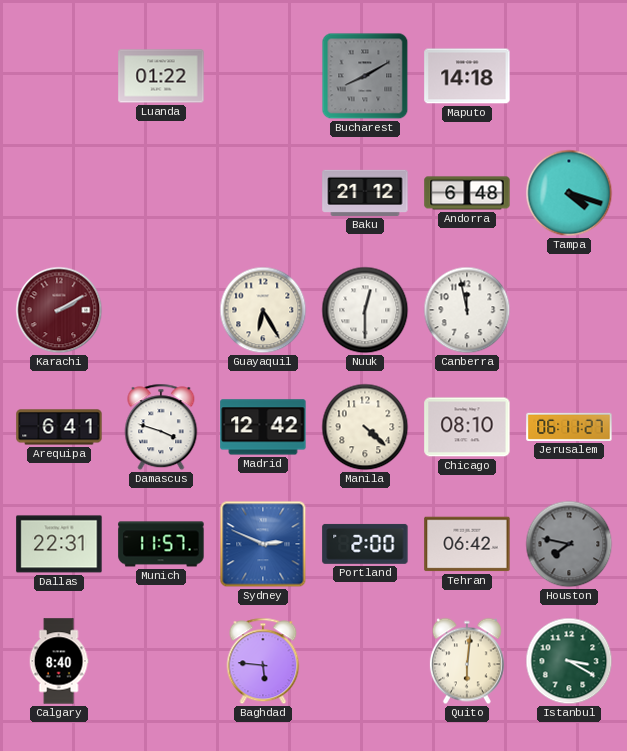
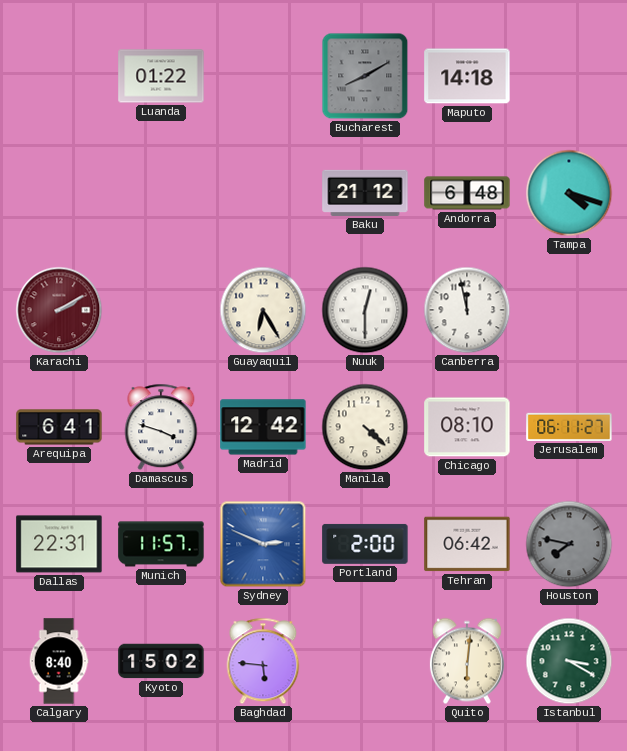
Kyoto: none -> 15:02 (161, 661)
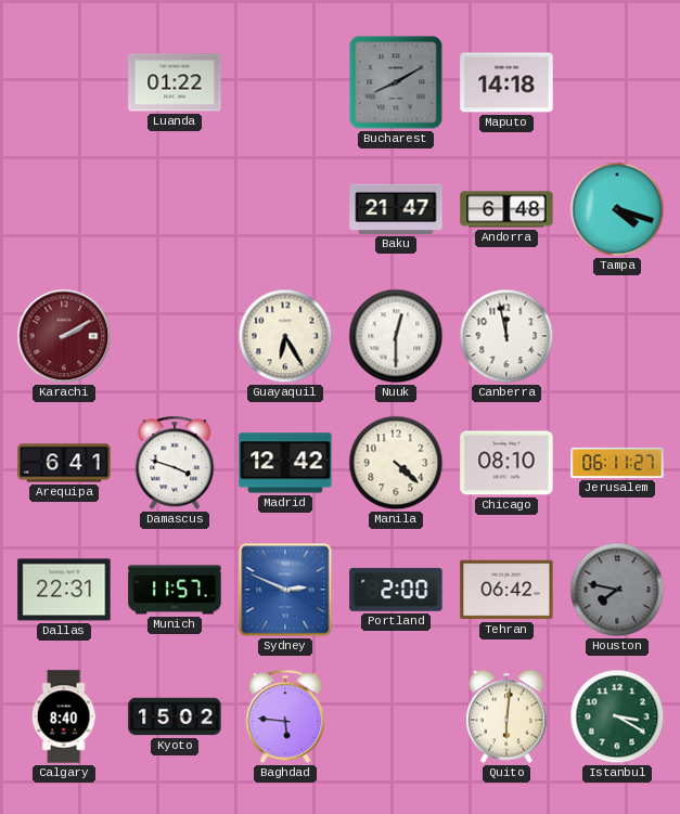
Baku: 21:12 -> 21:47 (396, 209)
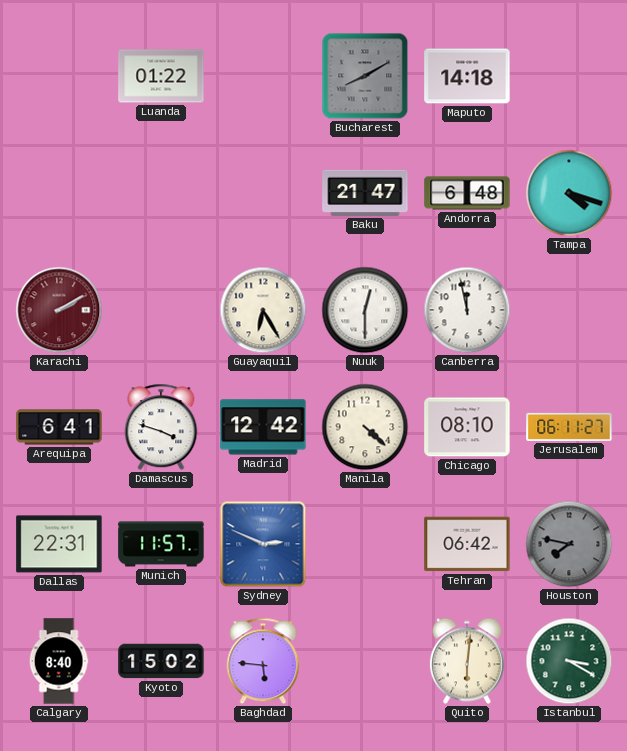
Portland: 2:00 -> none (396, 590)
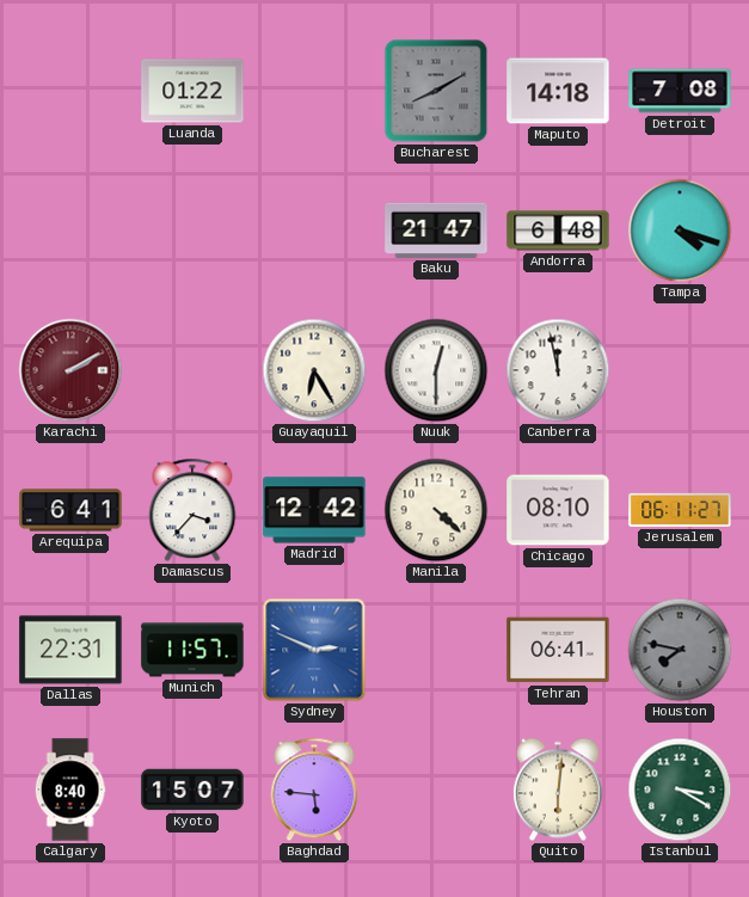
Detroit: none -> 7:08 (680, 91)
Damascus: 3:48 -> 3:37 (192, 510)
Tehran: 06:42 -> 06:41 (558, 650)
Kyoto: 15:02 -> 15:07 (192, 790)
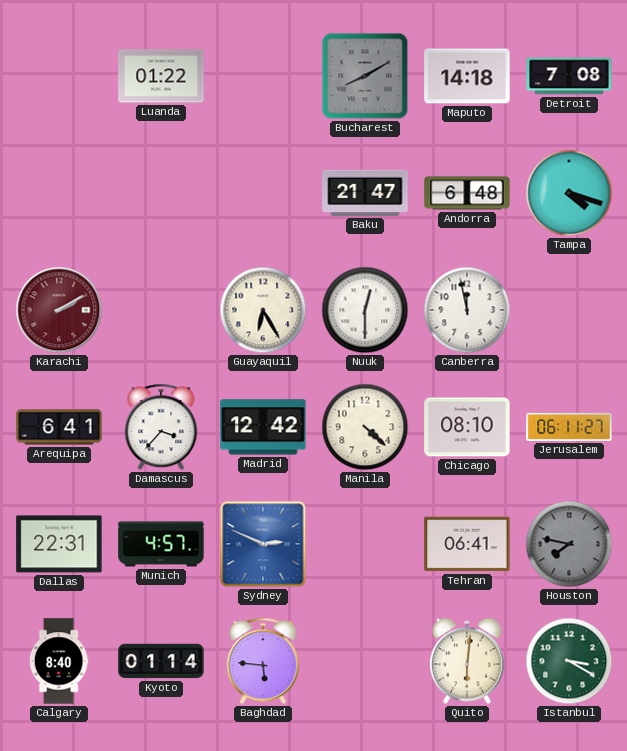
Munich: 11:57 -> 4:57 (161, 544)
Kyoto: 15:07 -> 01:14 (161, 661)
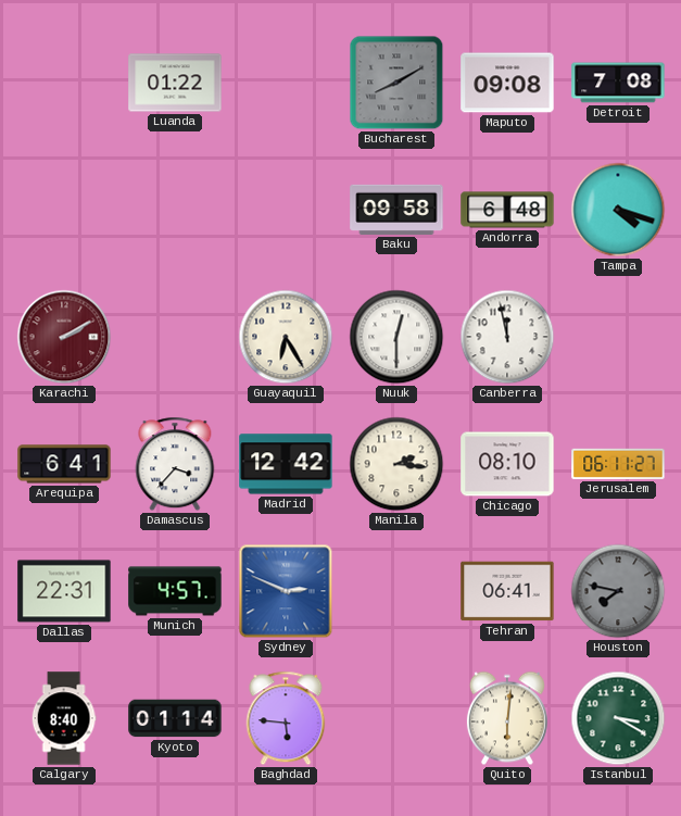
Maputo: 14:18 -> 09:08 (507, 83)
Baku: 21:47 -> 09:58 (396, 210)
Manila: 4:22 -> 2:16 (396, 464)
